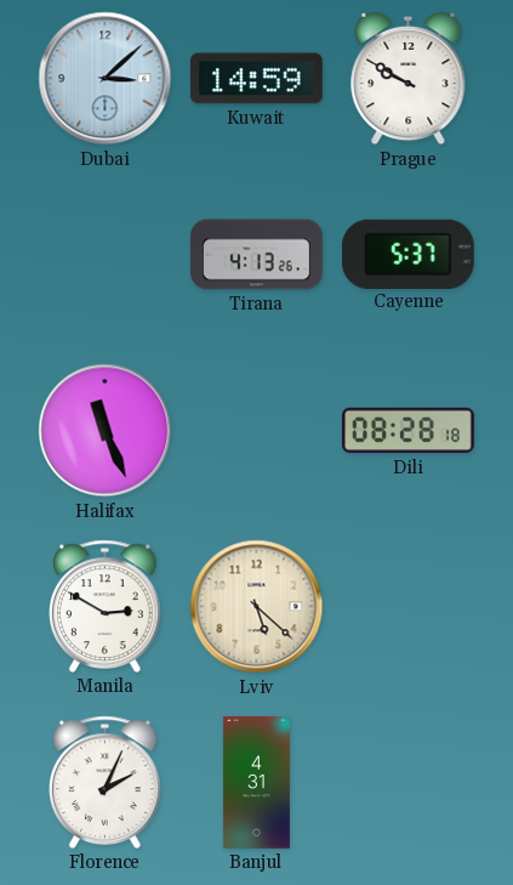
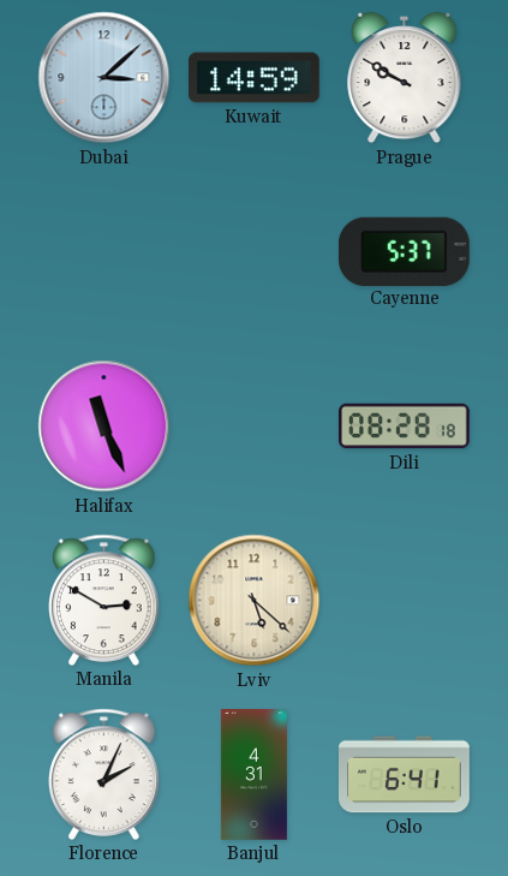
Tirana: 4:13 -> none (257, 255)
Oslo: none -> 6:41 (405, 775)
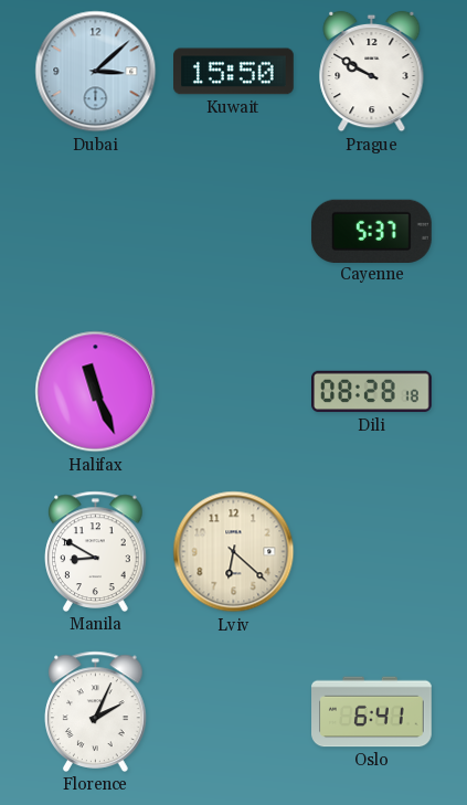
Kuwait: 14:59 -> 15:50 (234, 72)
Manila: 2:50 -> 8:50 (96, 551)
Lviv: 5:22 -> 6:22 (234, 552)
Banjul: 4:31 -> none (253, 775)
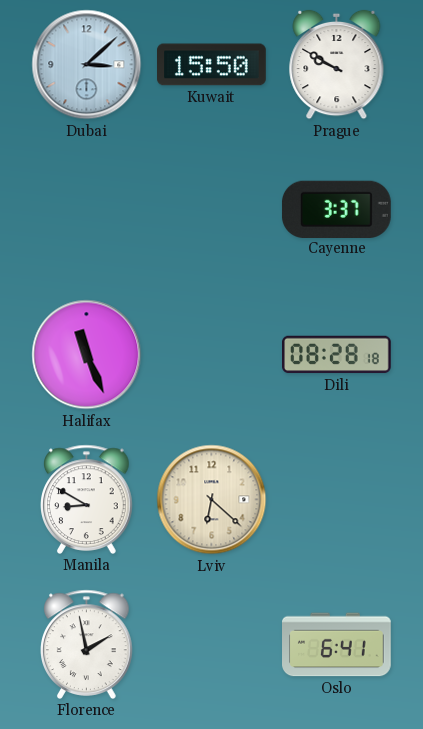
Cayenne: 5:37 -> 3:37 (336, 209)
Florence: 2:04 -> 1:58 (87, 644)
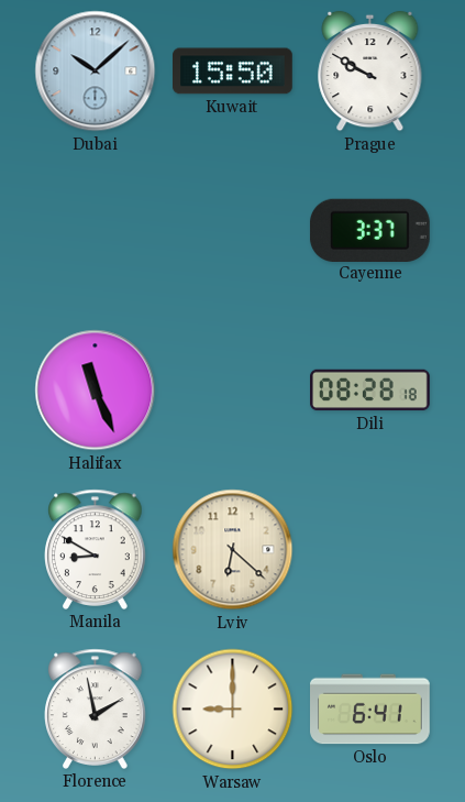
Dubai: 3:08 -> 10:08 (96, 72)
Warsaw: none -> 9:00 (233, 710)
